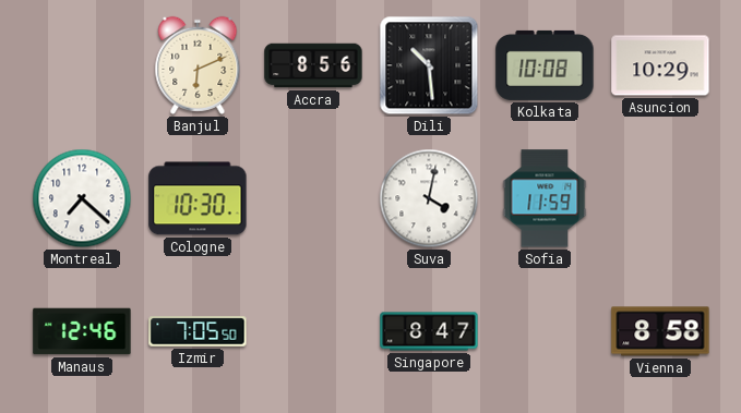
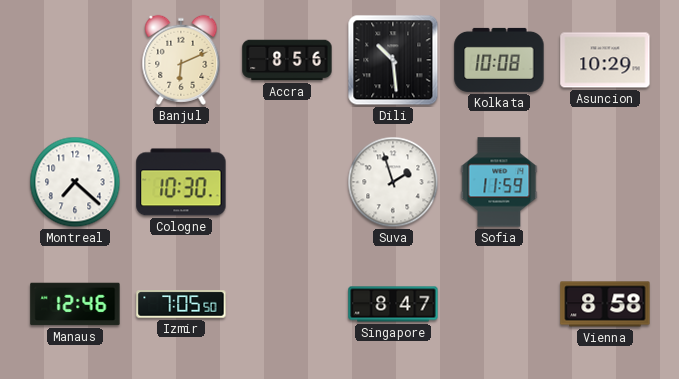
Suva: 4:02 -> 1:57 (393, 182)
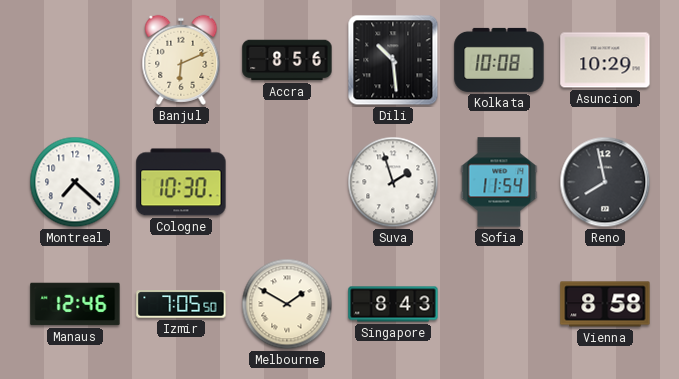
Sofia: 11:59 -> 11:54 (499, 182)
Reno: none -> 7:58 (605, 182)
Melbourne: none -> 1:50 (287, 304)
Singapore: 8:47 -> 8:43 (393, 304)
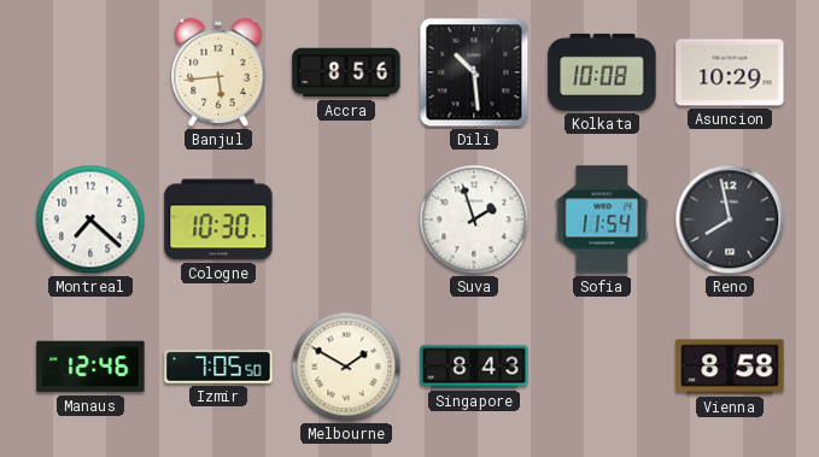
Banjul: 6:11 -> 5:44 (218, 72)
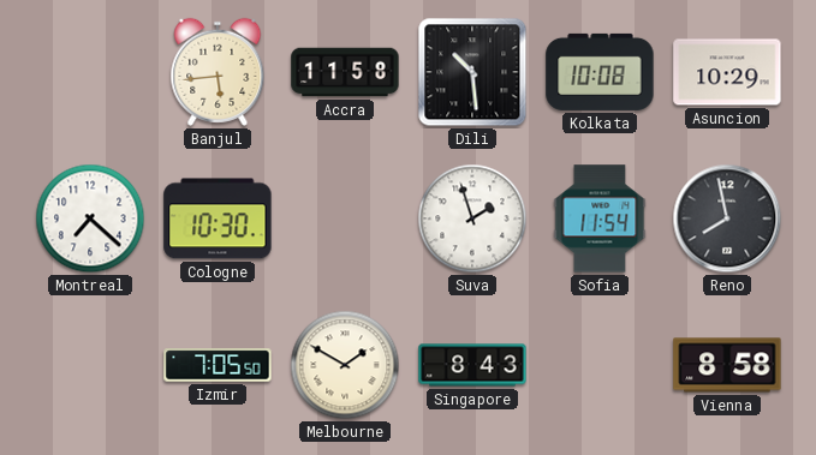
Accra: 8:56 -> 11:58 (345, 72)
Manaus: 12:46 -> none (90, 367)
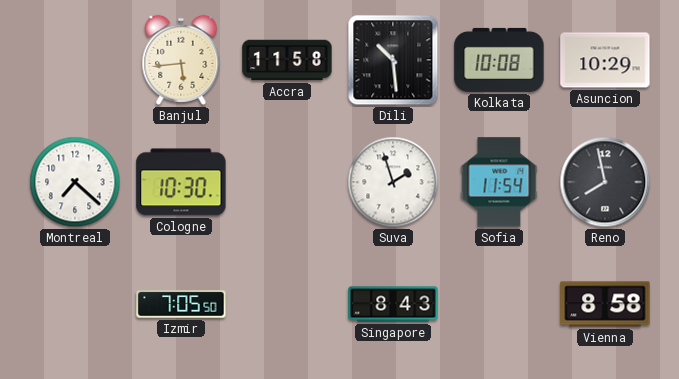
Melbourne: 1:50 -> none (345, 365)
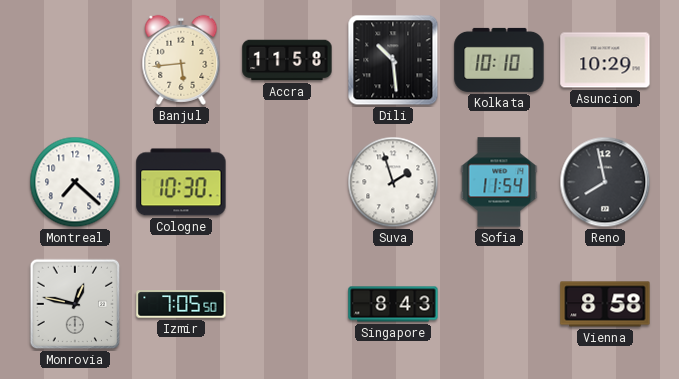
Kolkata: 10:08 -> 10:10 (499, 60)
Monrovia: none -> 12:47 (75, 304)
